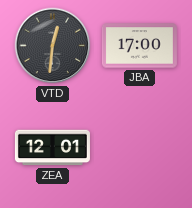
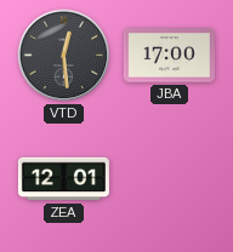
VTD: 12:31 -> 12:29 (64, 56)
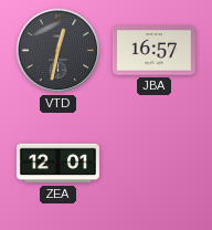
VTD: 12:29 -> 12:32 (59, 51)
JBA: 17:00 -> 16:57 (153, 51)
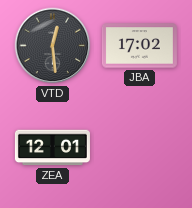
VTD: 12:32 -> 12:29 (53, 46)
JBA: 16:57 -> 17:02 (139, 46)
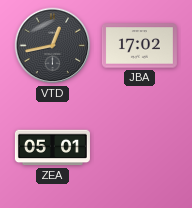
VTD: 12:29 -> 12:43 (53, 46)
ZEA: 12:01 -> 05:01 (52, 148)
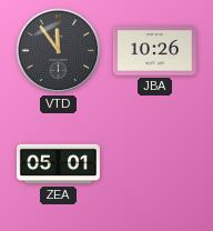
VTD: 12:43 -> 11:54 (59, 51)
JBA: 17:02 -> 10:26 (154, 51)
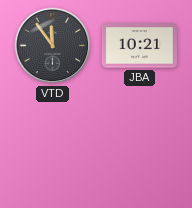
JBA: 10:26 -> 10:21 (139, 46)
ZEA: 05:01 -> none (58, 164)
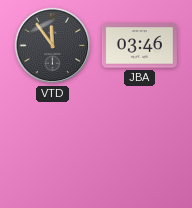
JBA: 10:21 -> 03:46 (139, 46)
